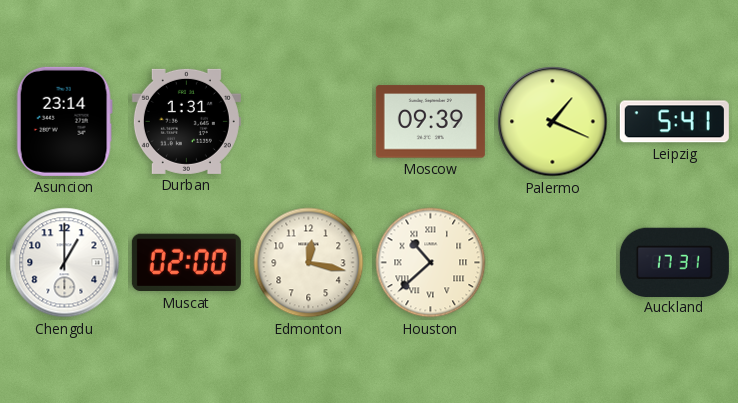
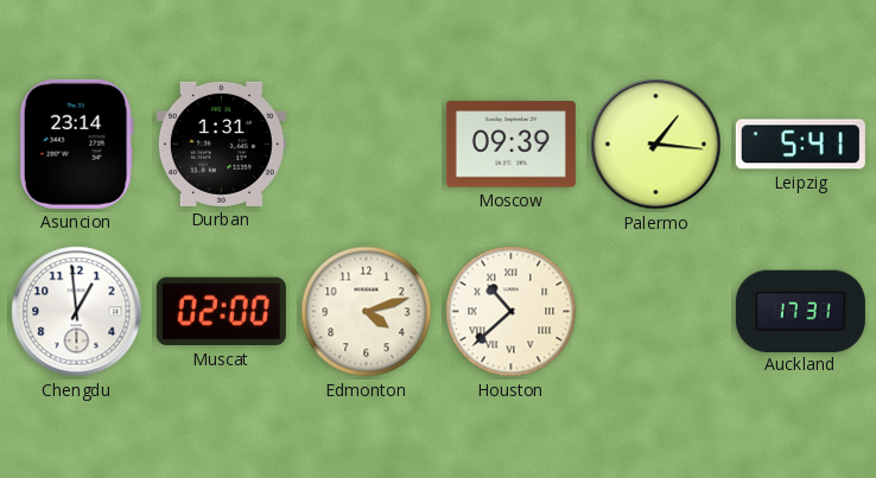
Palermo: 1:19 -> 1:16 (656, 145)
Chengdu: 1:00 -> 12:59 (77, 312)
Edmonton: 12:17 -> 4:12 (367, 312)
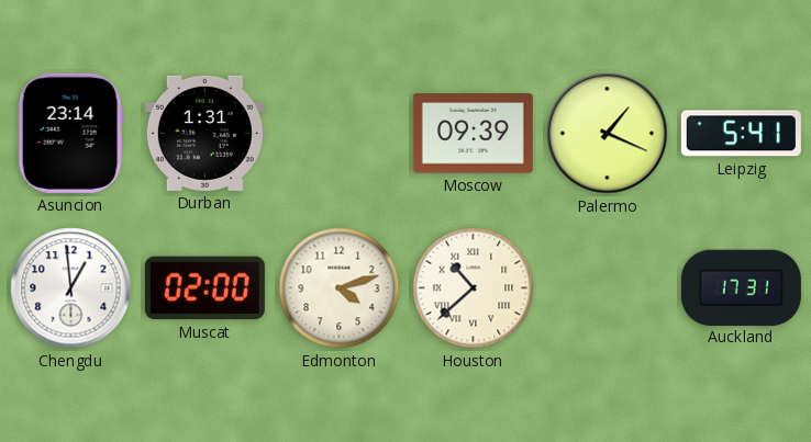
Palermo: 1:16 -> 1:19 (608, 134)
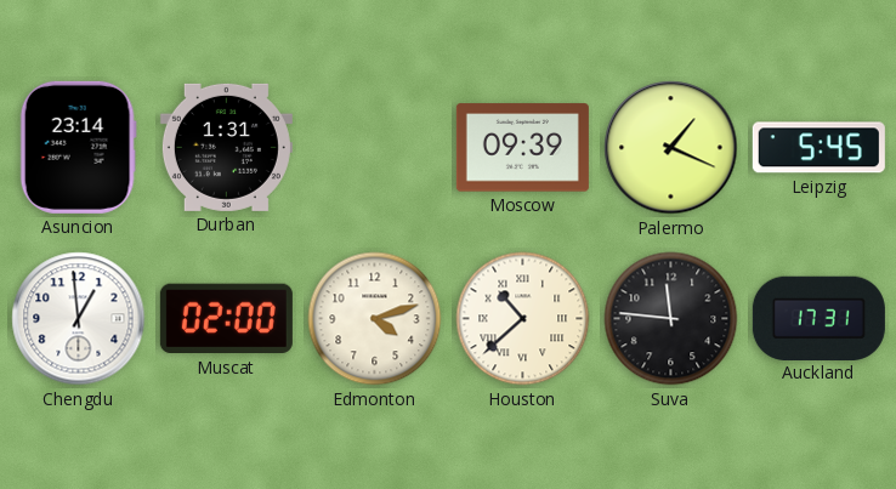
Leipzig: 5:41 -> 5:45 (818, 148)
Suva: none -> 11:46 (671, 319)
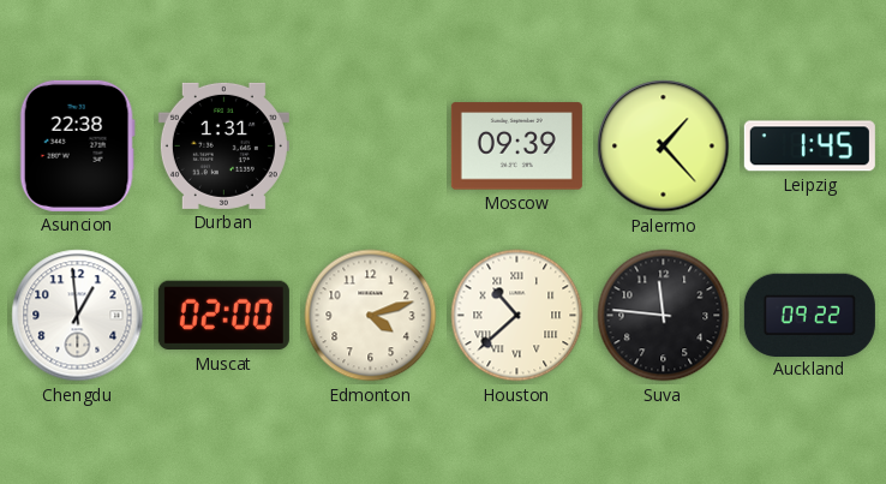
Asuncion: 23:14 -> 22:38 (77, 145)
Palermo: 1:19 -> 1:23 (664, 147)
Leipzig: 5:45 -> 1:45 (809, 147)
Auckland: 17:31 -> 09:22 (809, 315)
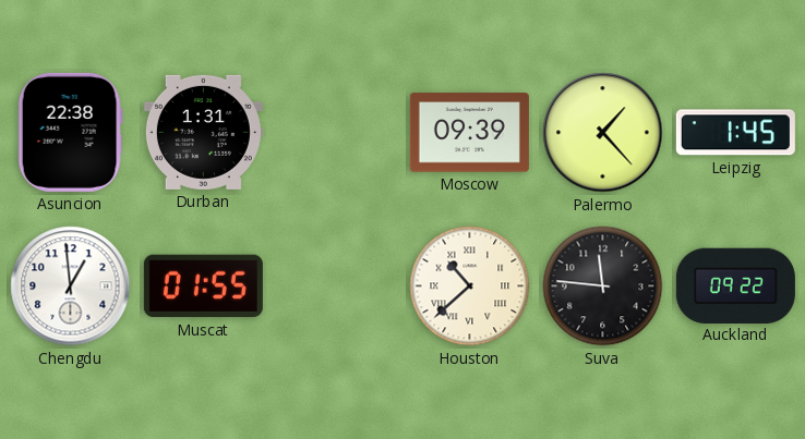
Muscat: 02:00 -> 01:55 (203, 286)
Edmonton: 4:12 -> none (371, 316)
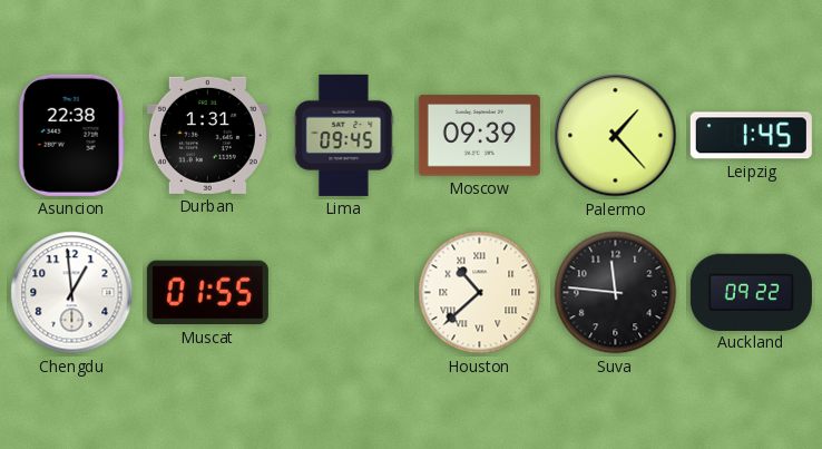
Lima: none -> 09:45 (344, 135)
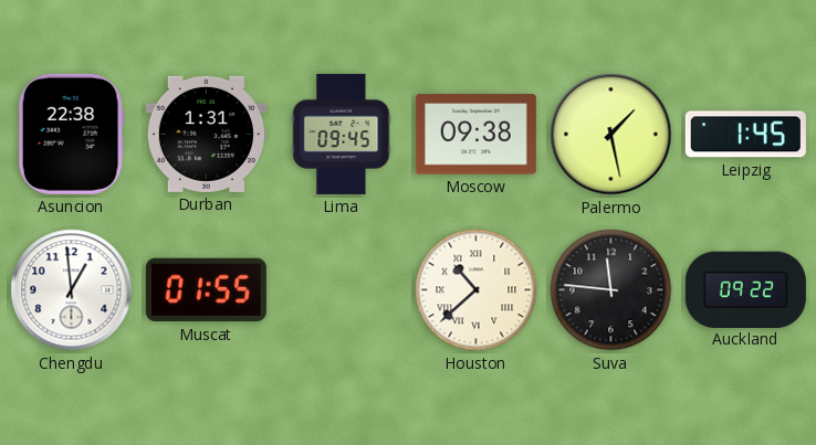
Moscow: 09:39 -> 09:38 (475, 135)
Palermo: 1:23 -> 1:28 (611, 135)
